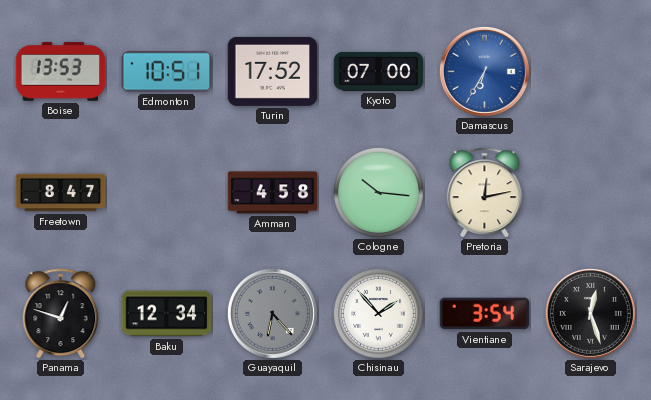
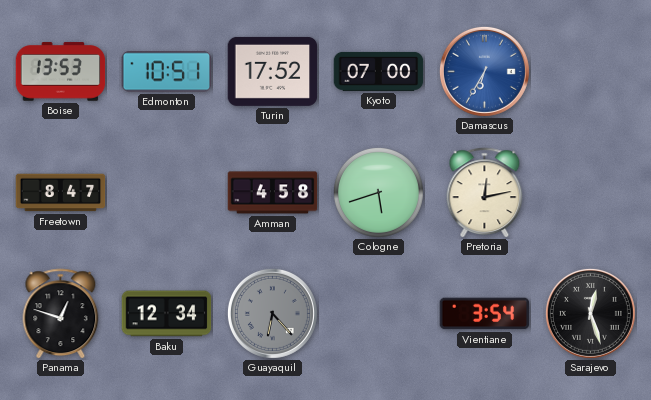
Cologne: 10:16 -> 5:42 (378, 192)
Chisinau: 1:53 -> none (378, 313)
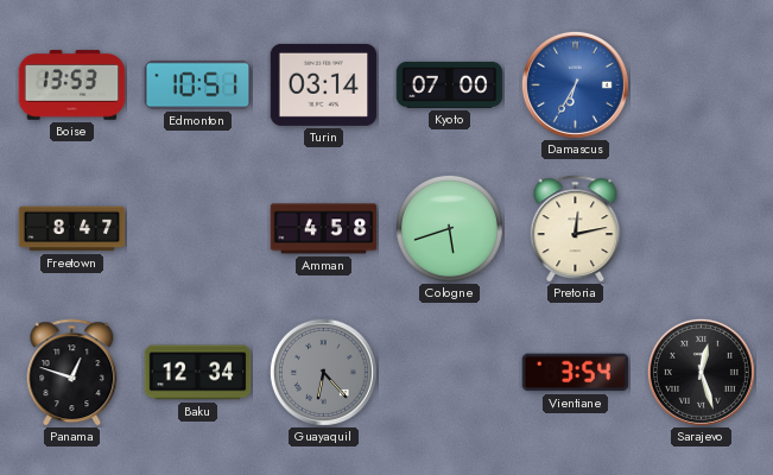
Turin: 17:52 -> 03:14 (324, 84)
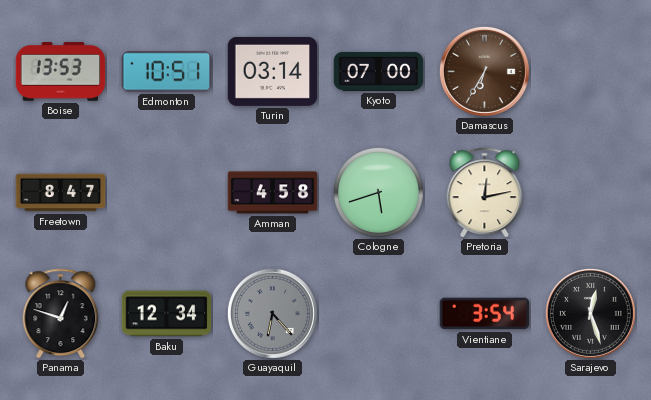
Damascus dial: blue -> brown (484, 71)
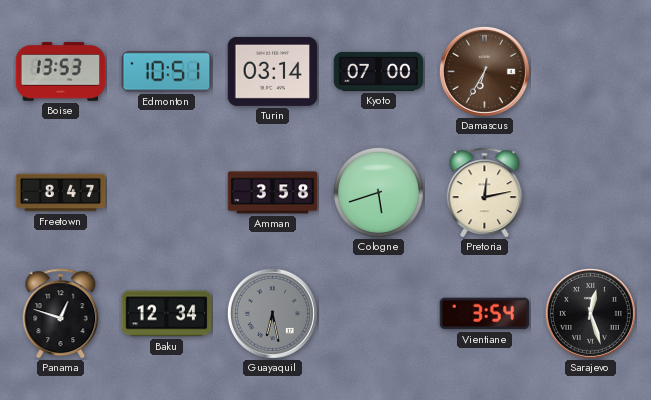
Amman: 4:58 -> 3:58 (273, 193)
Guayaquil: 6:23 -> 6:28 (272, 313)
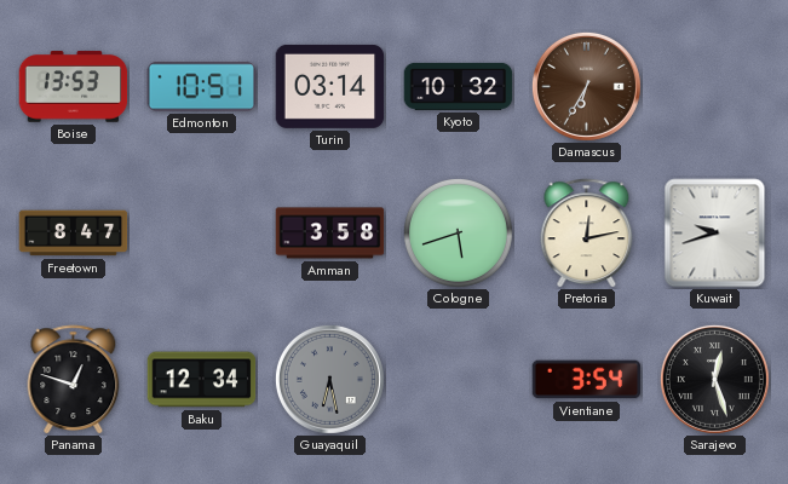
Kyoto: 07:00 -> 10:32 (459, 86)
Kuwait: none -> 9:42 (715, 234)
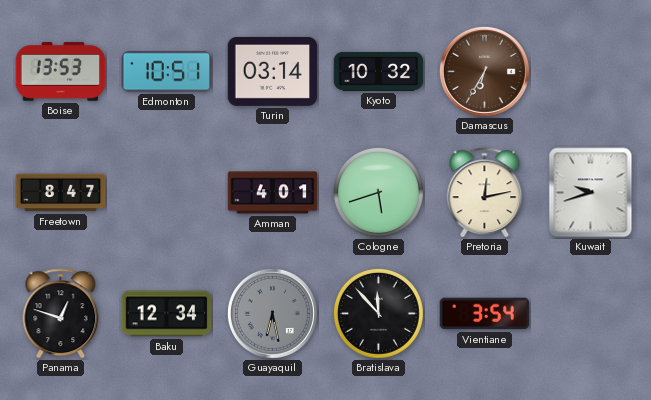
Amman: 3:58 -> 4:01 (273, 193)
Bratislava: none -> 11:53 (378, 313)
Sarajevo: 12:27 -> none (714, 379)
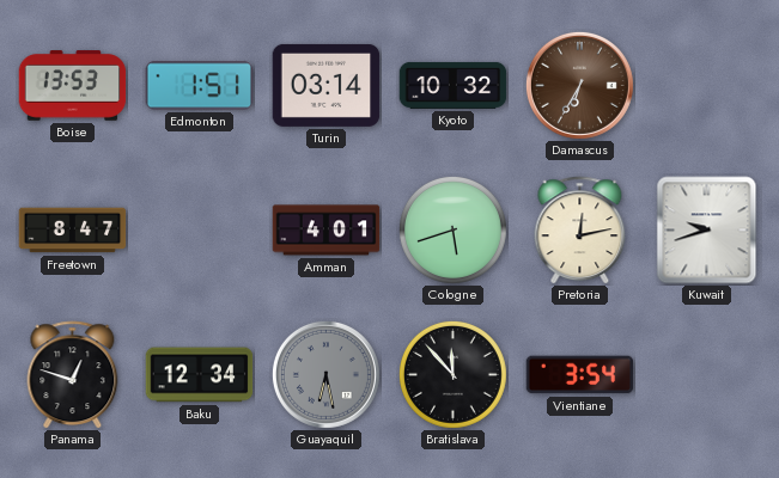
Edmonton: 10:51 -> 1:51 (200, 86)
